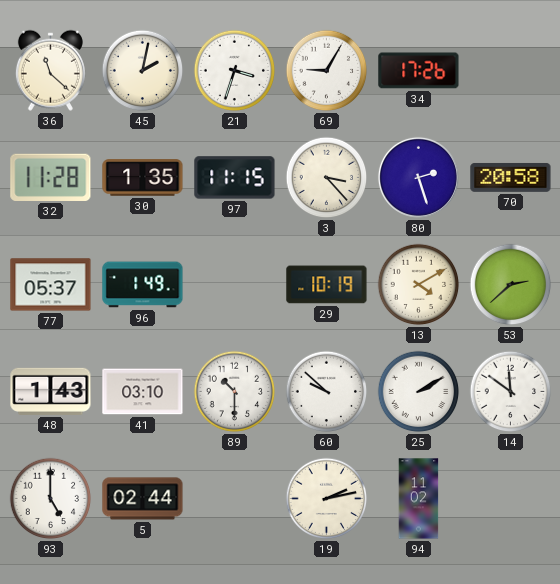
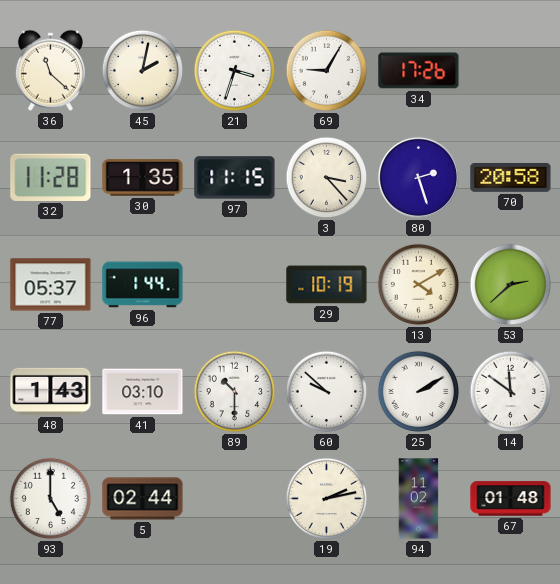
96: 1:49 -> 1:44 (143, 285)
67: none -> 01:48 (511, 499)
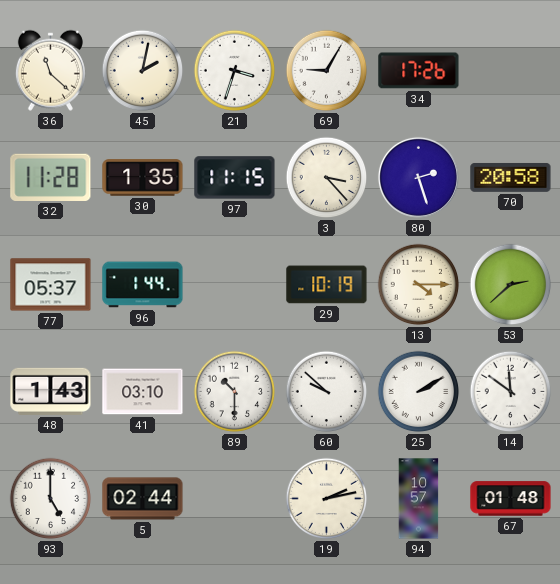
13: 4:10 -> 4:15 (419, 285)
94: 11:02 -> 10:57 (419, 499)
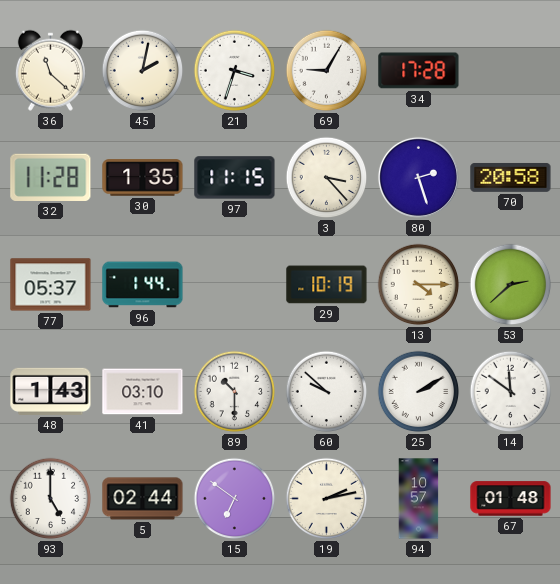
34: 17:26 -> 17:28 (419, 71)
15: none -> 6:51 (235, 499)
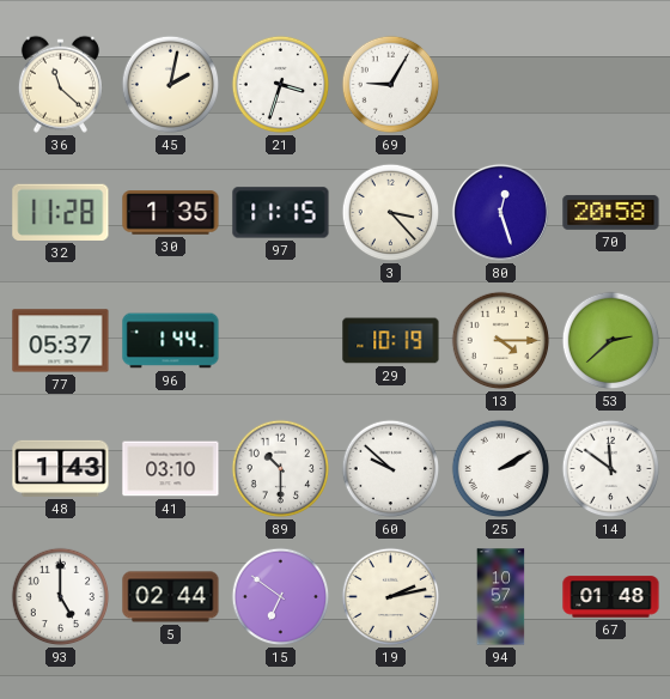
34: 17:28 -> none (419, 71)
80: 2:27 -> 12:27 (500, 212)
